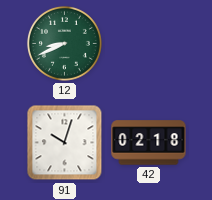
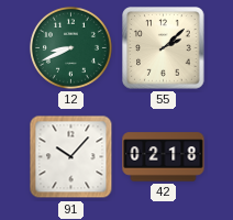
55: none -> 2:08 (164, 48)
91: 10:03 -> 10:07 (71, 157)
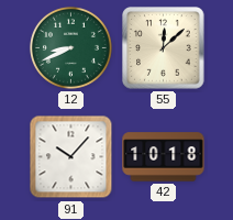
55: 2:08 -> 12:08 (164, 48)
42: 02:18 -> 10:18 (164, 157)
